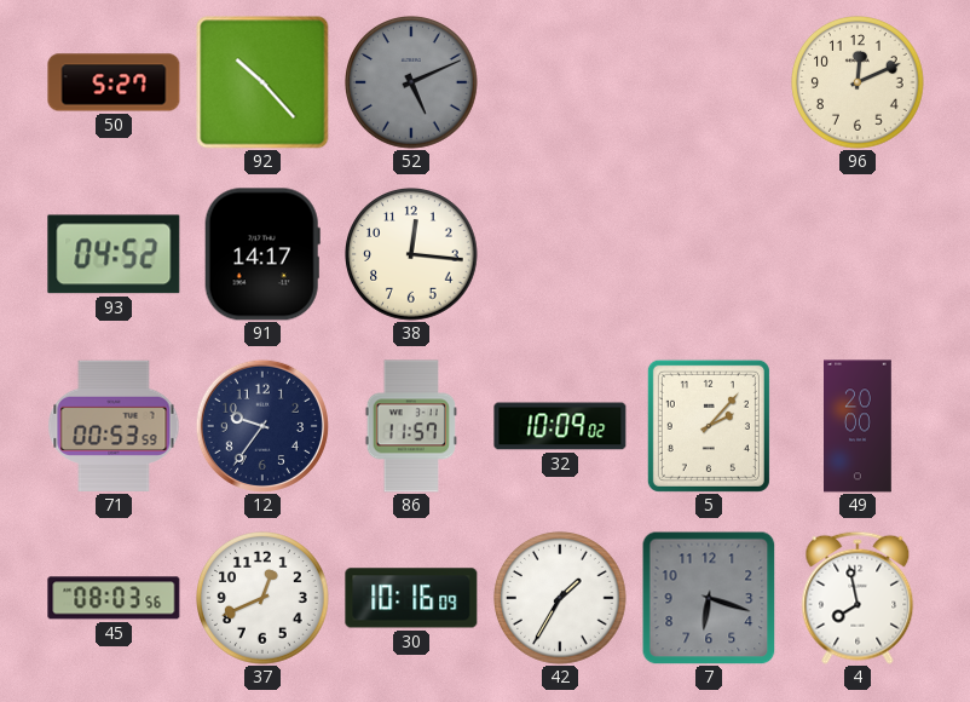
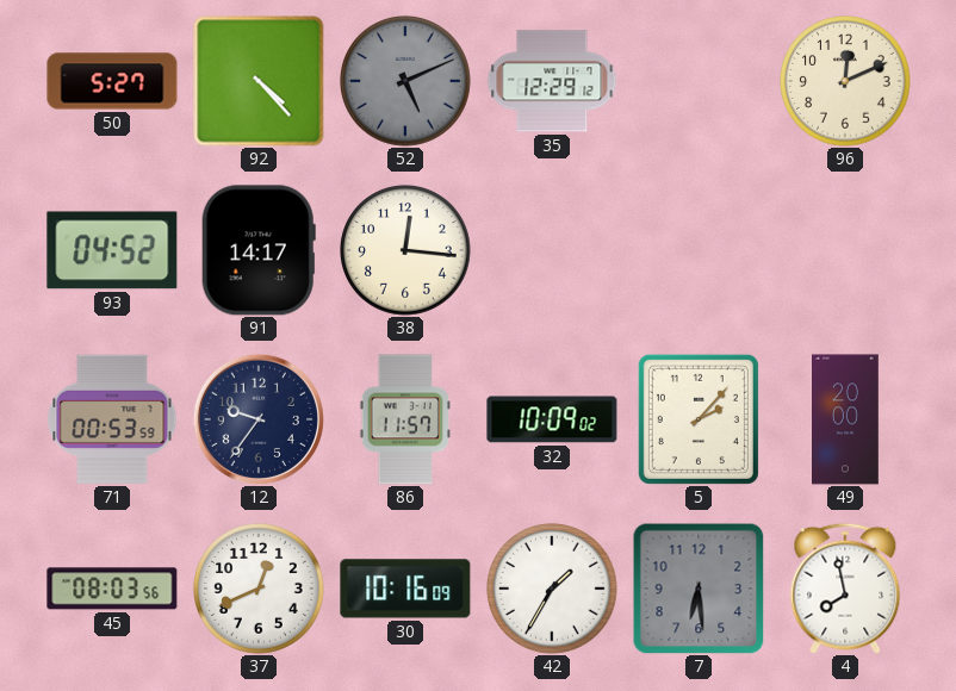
92: 10:23 -> 4:23 (259, 81)
35: none -> 12:29 (552, 81)
7: 6:18 -> 6:29 (699, 589)
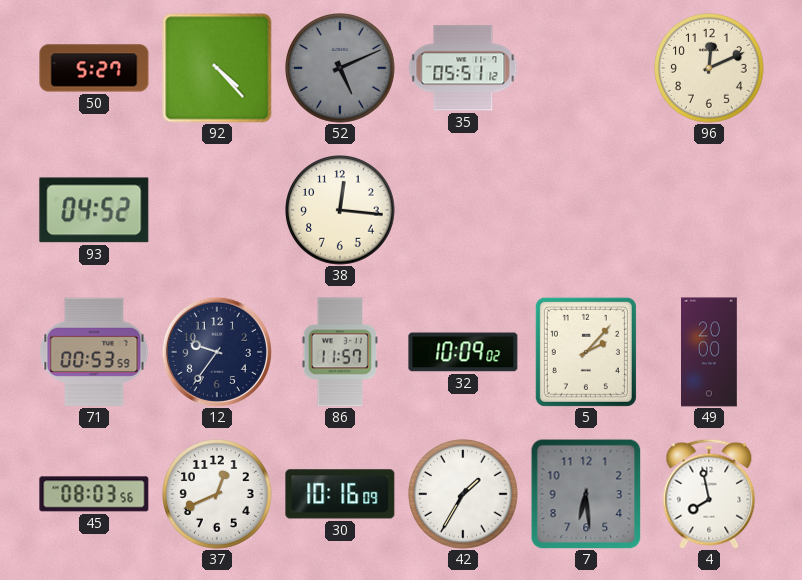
35: 12:29 -> 05:51 (463, 68)
91: 14:17 -> none (259, 250)
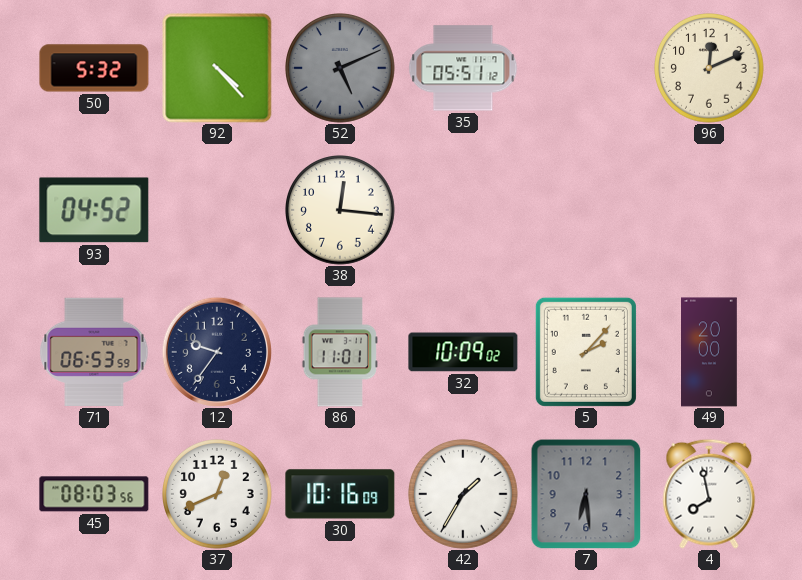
50: 5:27 -> 5:32 (94, 68)
71: 00:53 -> 06:53 (94, 352)
86: 11:57 -> 11:01 (340, 352)
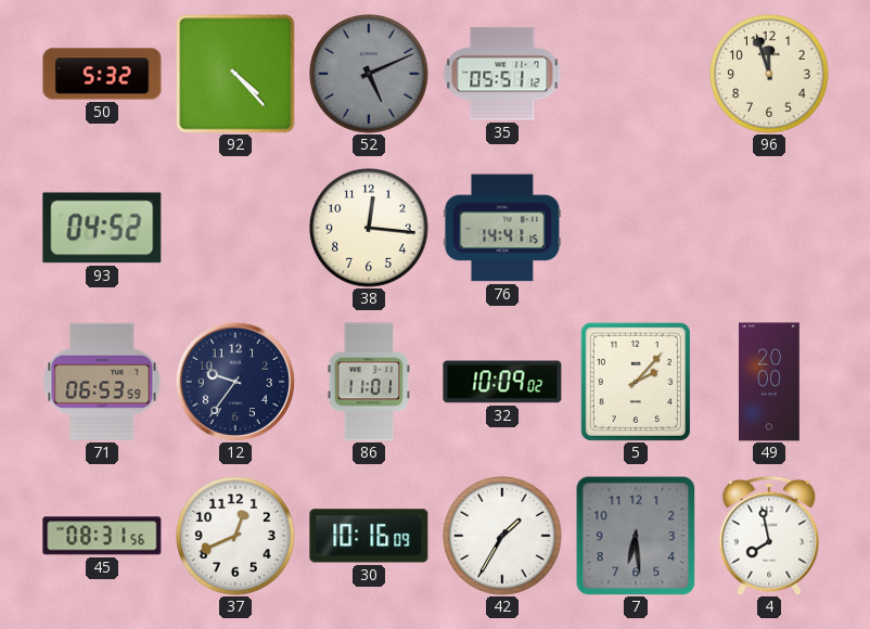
96: 12:11 -> 11:57 (770, 75)
76: none -> 14:41 (502, 228)
45: 08:03 -> 08:31 (102, 536)
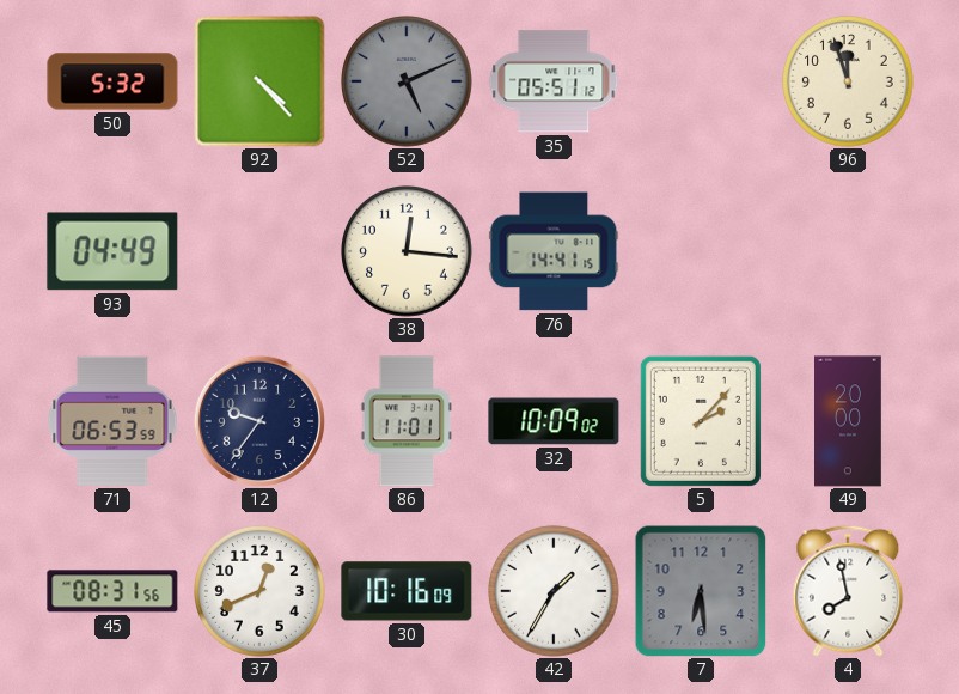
93: 04:52 -> 04:49 (112, 251)
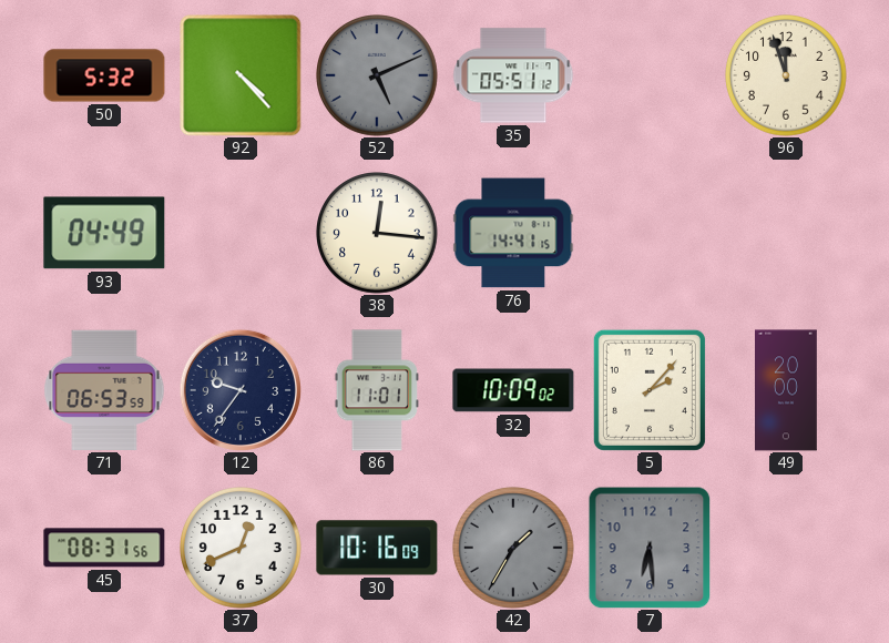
42 dial: white -> grey (514, 549)
4: 7:58 -> none (848, 591)
